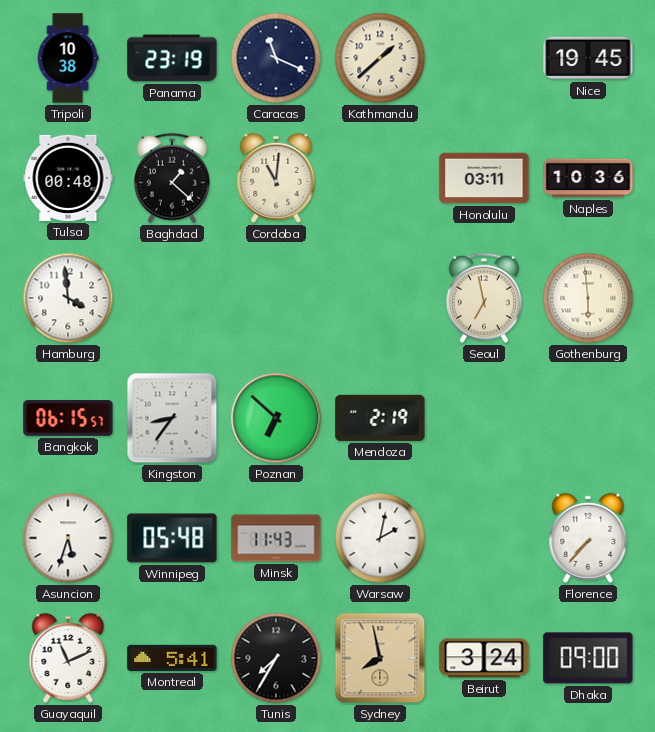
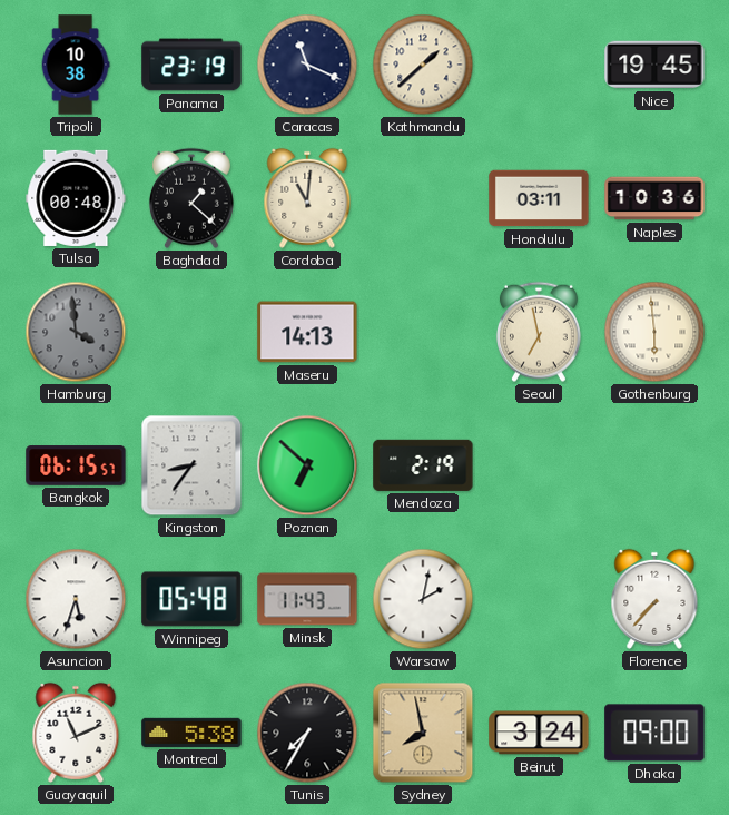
Hamburg dial: white -> grey (76, 332)
Maseru: none -> 14:13 (307, 332)
Montreal: 5:41 -> 5:38 (191, 733)
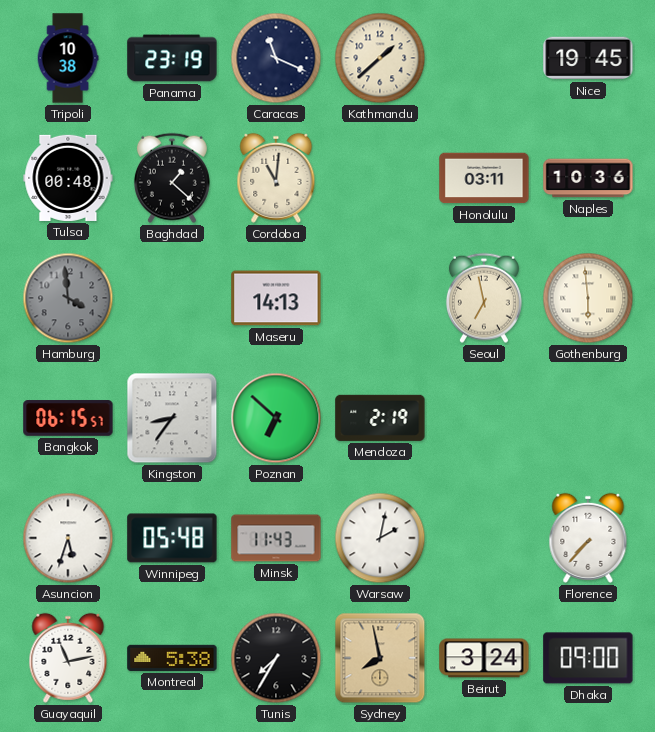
Guayaquil: 11:11 -> 11:13 (68, 658)
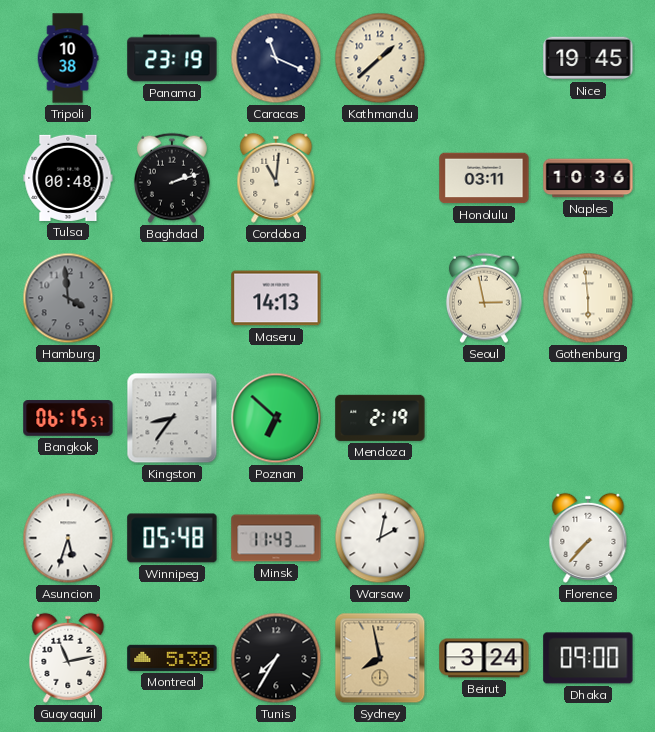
Baghdad: 1:22 -> 2:12 (172, 178)
Seoul: 6:58 -> 2:58 (484, 298)
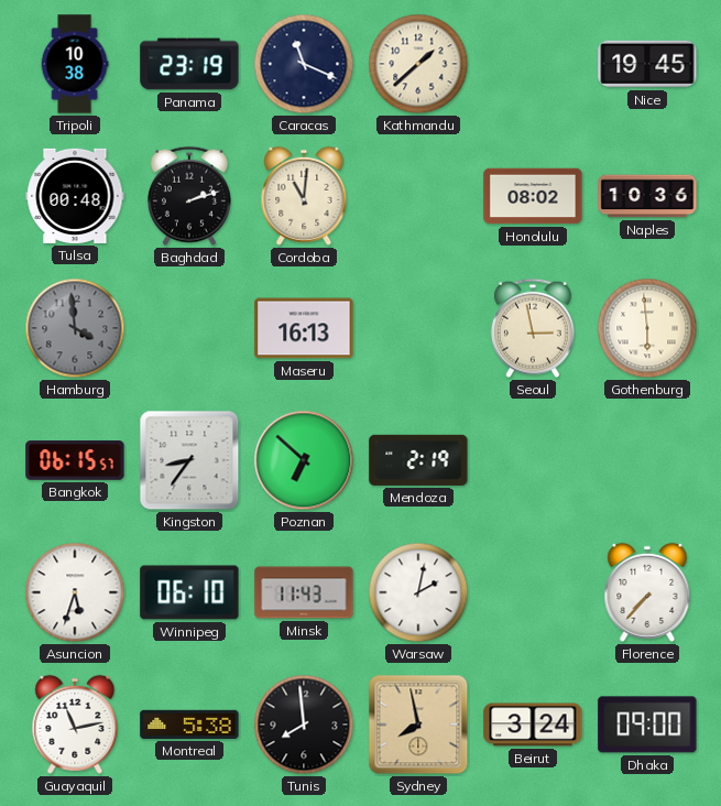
Honolulu: 03:11 -> 08:02 (533, 196)
Maseru: 14:13 -> 16:13 (304, 328)
Winnipeg: 05:48 -> 06:10 (189, 592)
Tunis: 7:35 -> 7:59 (304, 725)
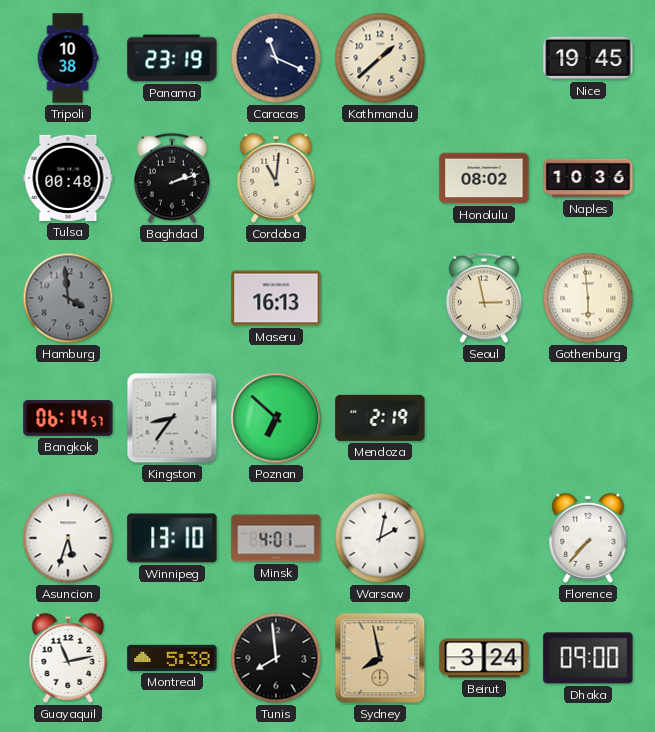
Bangkok: 06:15 -> 06:14 (68, 418)
Winnipeg: 06:10 -> 13:10 (172, 538)
Minsk: 11:43 -> 4:01 (276, 538)
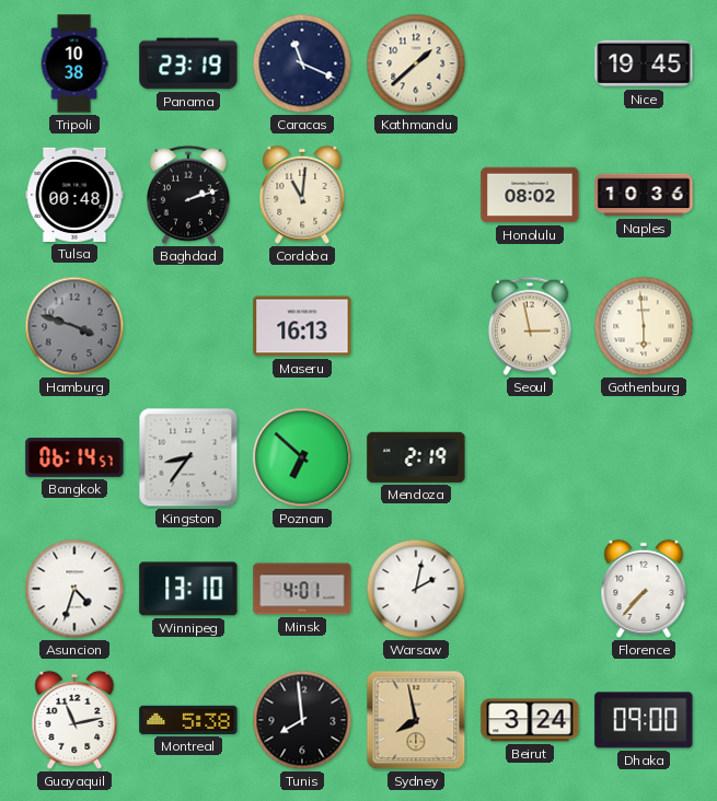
Hamburg: 3:59 -> 3:48 (74, 326)
Asuncion: 5:33 -> 4:33 (74, 589)
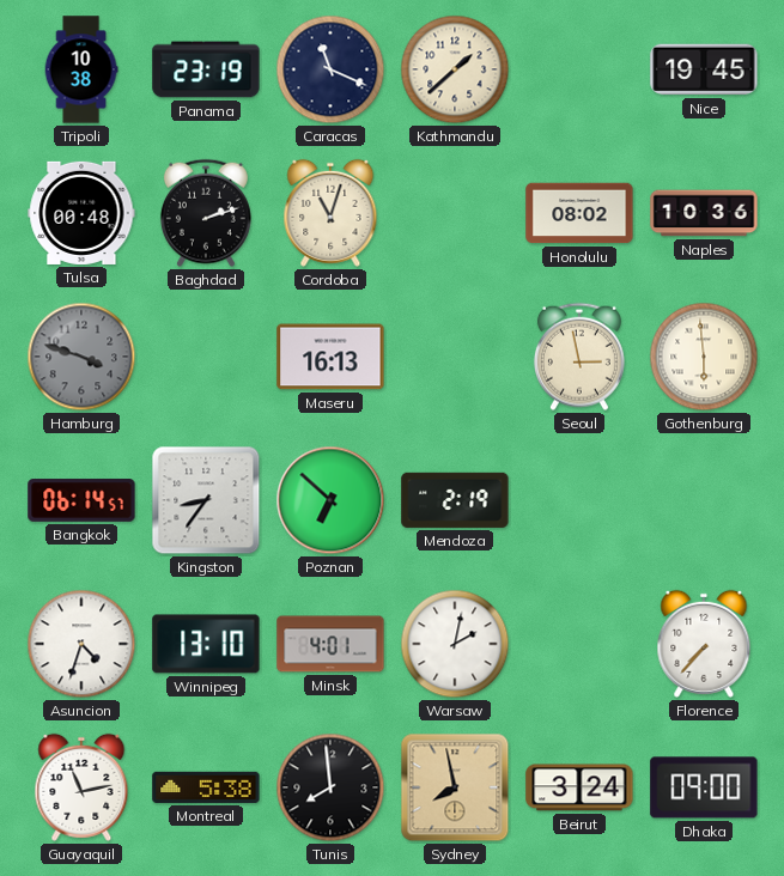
Cordoba: 11:01 -> 11:03 (330, 213)
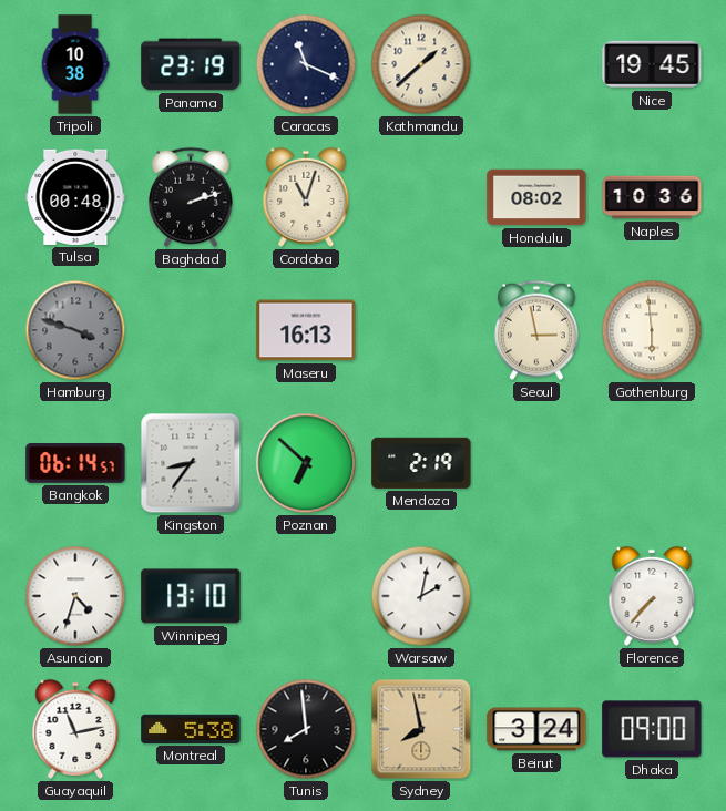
Minsk: 4:01 -> none (330, 644)
